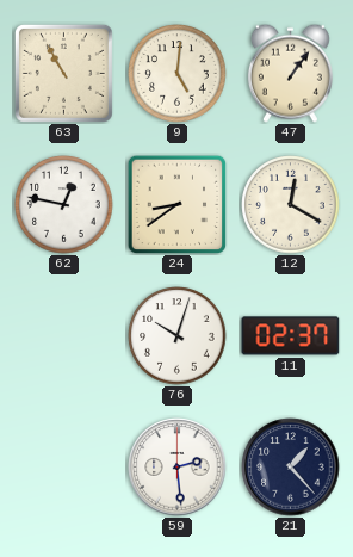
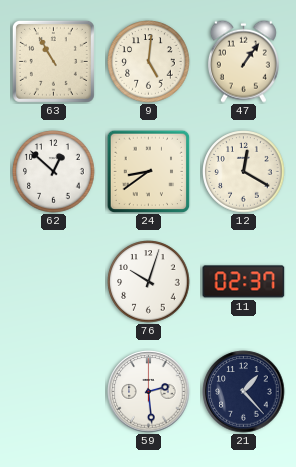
62: 12:47 -> 12:52 (54, 172)
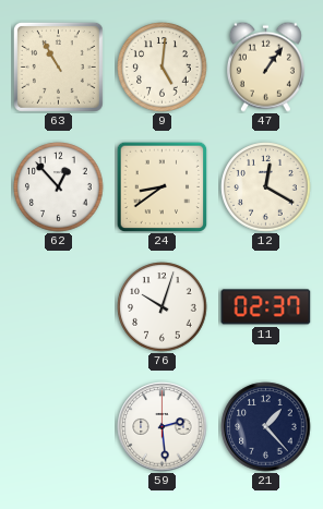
62: 12:52 -> 12:53 (59, 187)
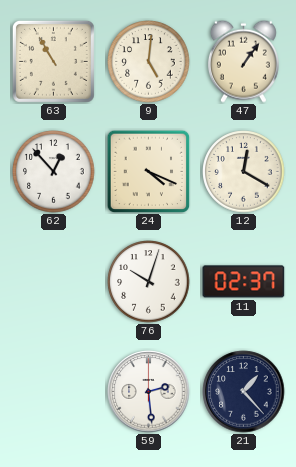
24: 8:39 -> 4:19 (148, 171)
